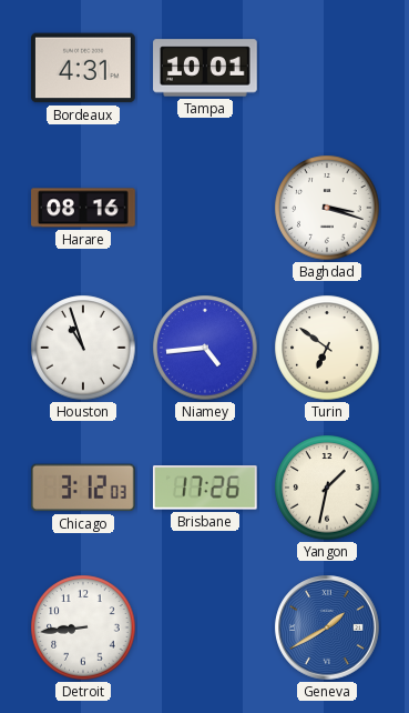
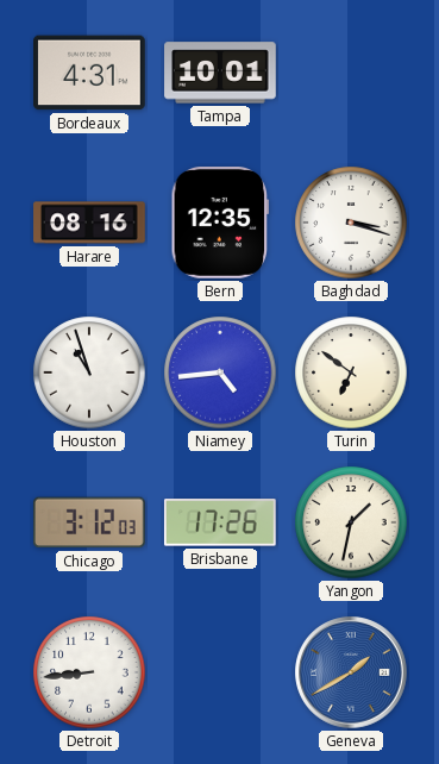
Bern: none -> 12:35 (220, 224)
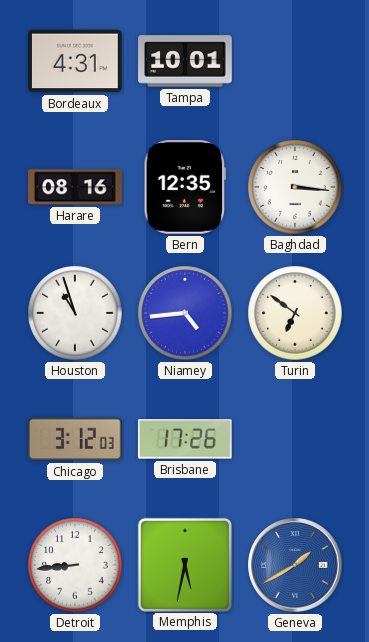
Baghdad: 3:18 -> 3:16 (295, 187)
Yangon: 1:32 -> none (351, 522)
Memphis: none -> 5:32 (184, 564)
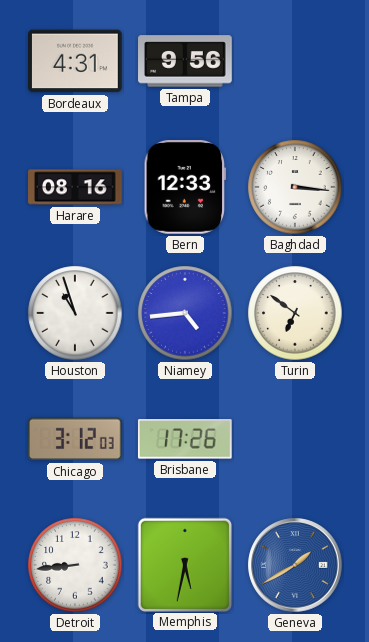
Tampa: 10:01 -> 9:56 (185, 61)
Bern: 12:35 -> 12:33 (185, 188)
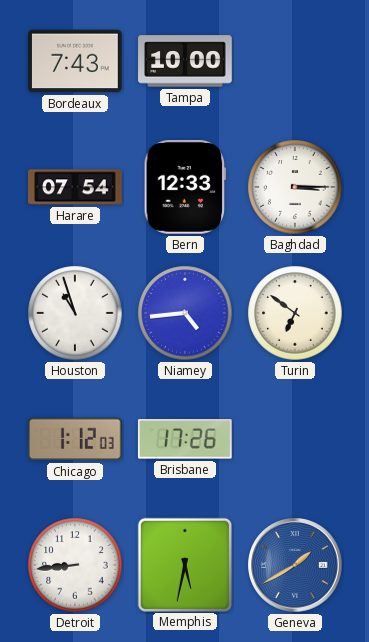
Bordeaux: 4:31 -> 7:43 (76, 61)
Tampa: 9:56 -> 10:00 (185, 61)
Harare: 08:16 -> 07:54 (75, 187)
Baghdad: 3:16 -> 3:15 (295, 187)
Chicago: 3:12 -> 1:12 (75, 439)
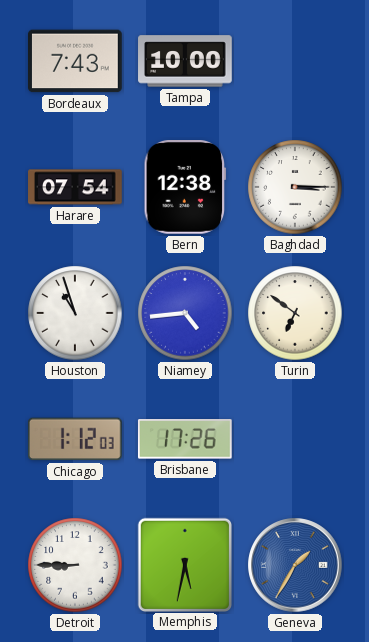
Bern: 12:33 -> 12:38 (185, 188)
Detroit: 8:44 -> 8:45 (75, 565)
Geneva: 1:40 -> 1:35 (295, 565)
